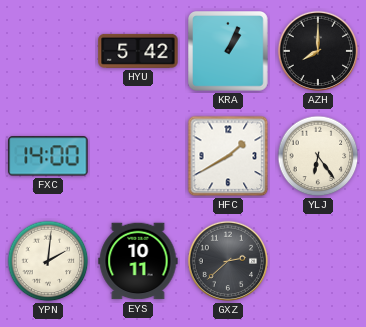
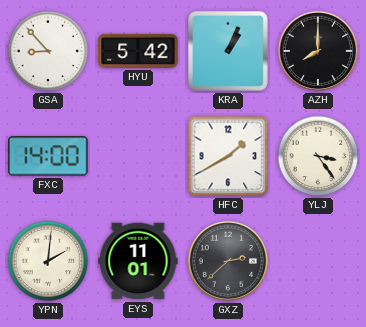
GSA: none -> 8:53 (48, 51)
YLJ: 6:24 -> 3:24 (318, 156)
EYS: 10:11 -> 11:01 (138, 261)
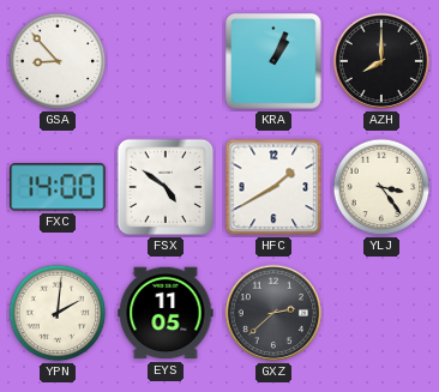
HYU: 5:42 -> none (138, 51)
FSX: none -> 4:51 (166, 187)
EYS: 11:01 -> 11:05 (166, 313)
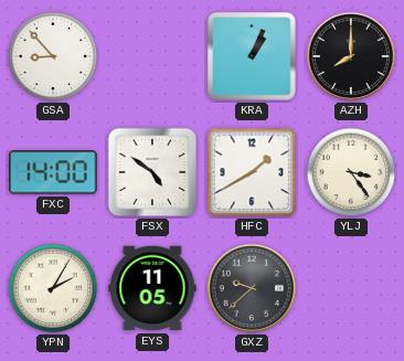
YPN: 2:01 -> 2:05 (53, 288)
GXZ: 2:38 -> 9:38 (252, 288)
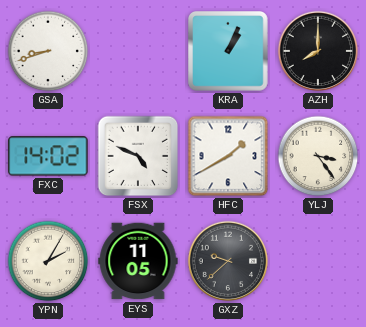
GSA: 8:53 -> 8:42 (48, 51)
FXC: 14:00 -> 14:02 (48, 156)
FSX: 4:51 -> 4:49 (138, 156)
